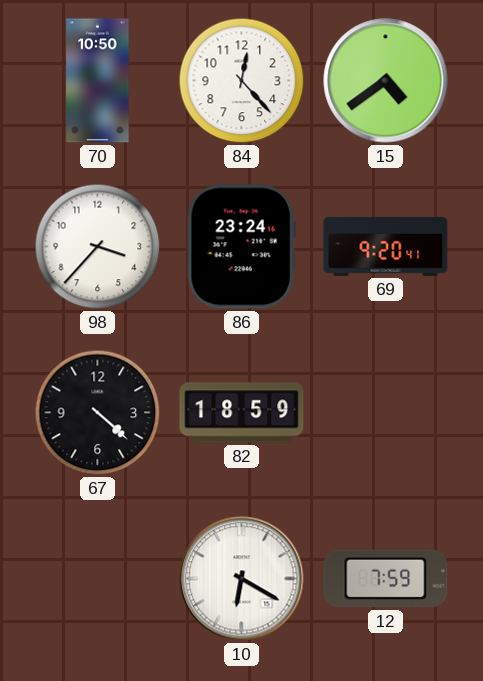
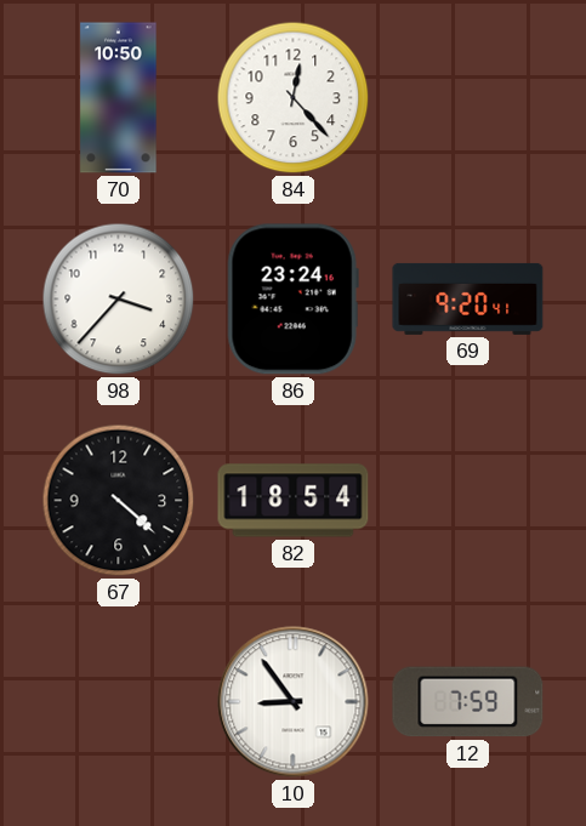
15: 4:39 -> none (386, 81)
82: 18:59 -> 18:54 (294, 501)
10: 6:20 -> 8:54 (294, 702)
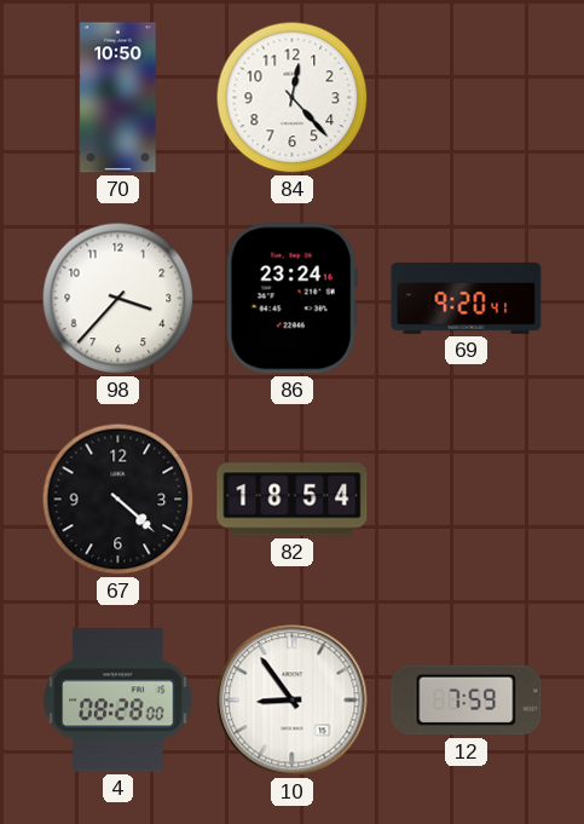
4: none -> 08:28 (118, 701)
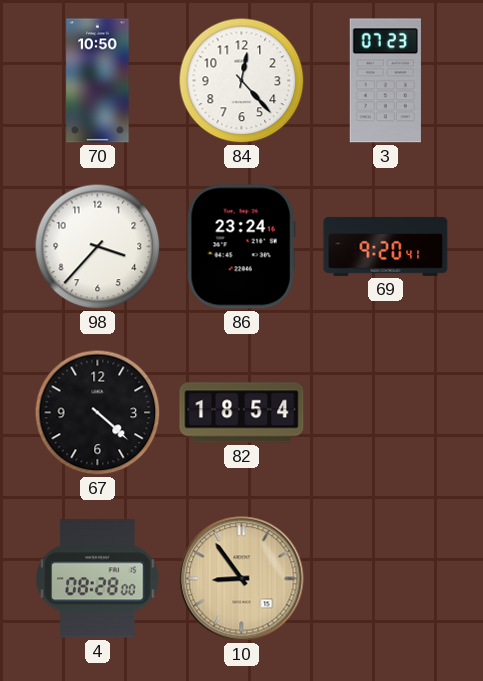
3: none -> 07:23 (385, 81)
10 dial: white -> champagne (242, 579)
12: 7:59 -> none (467, 701)
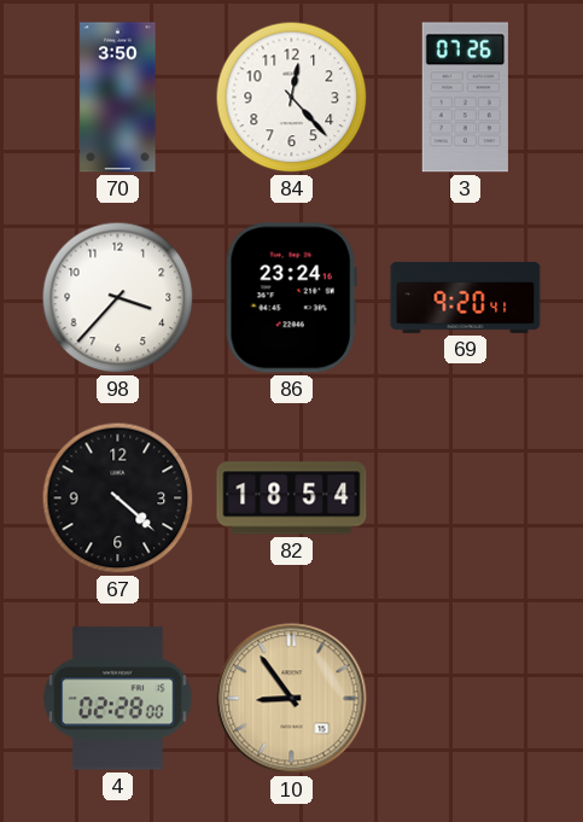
70: 10:50 -> 3:50 (118, 98)
3: 07:23 -> 07:26 (465, 98)
4: 08:28 -> 02:28 (118, 699)
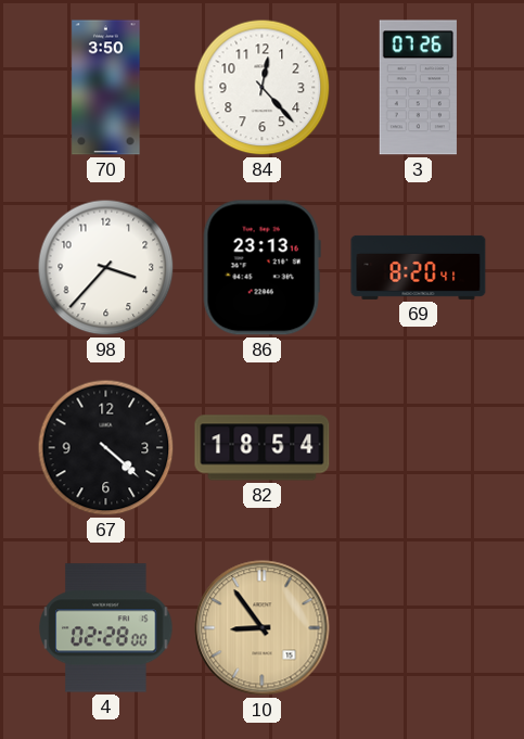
86: 23:24 -> 23:13 (261, 268)
69: 9:20 -> 8:20 (419, 267)
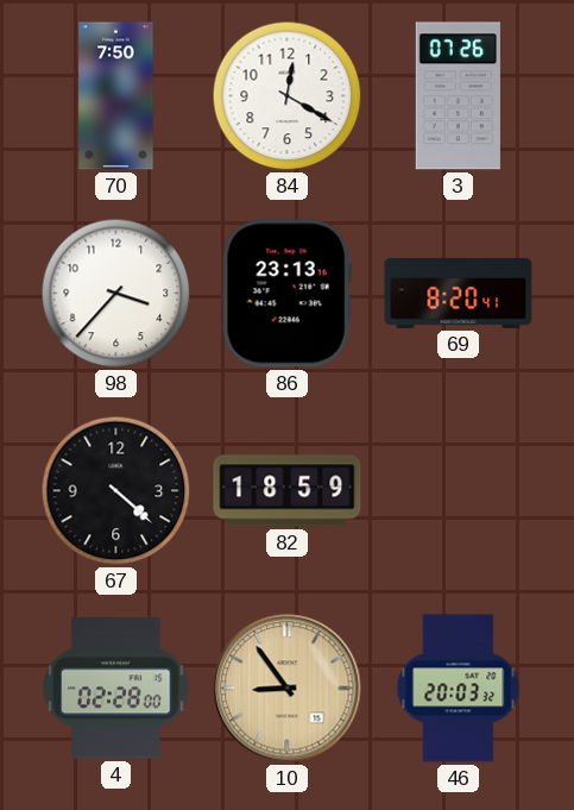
70: 3:50 -> 7:50 (116, 96)
84: 12:23 -> 12:20 (288, 96)
82: 18:54 -> 18:59 (288, 491)
46: none -> 20:03 (459, 689)
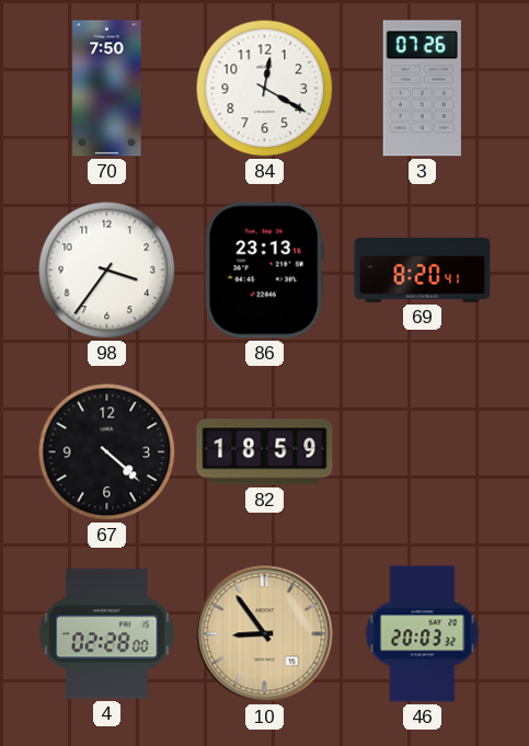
98: 3:37 -> 3:36 (107, 271)
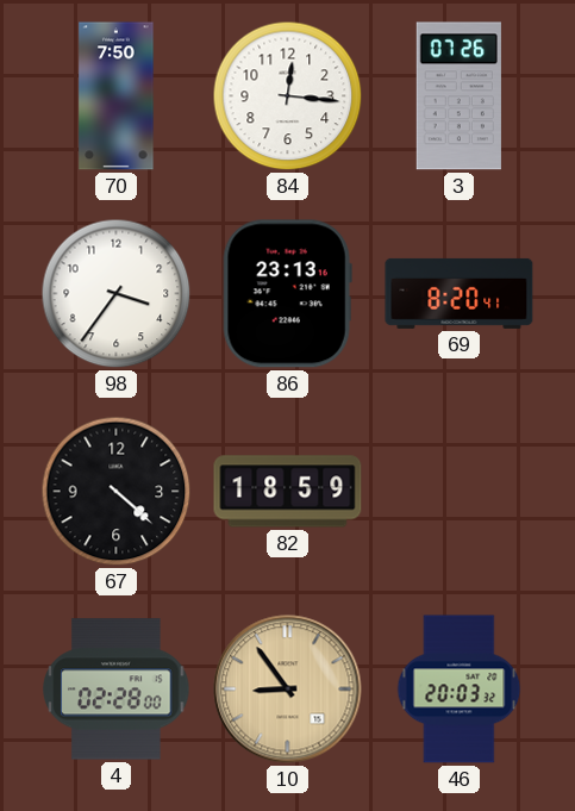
84: 12:20 -> 12:16 (288, 96)
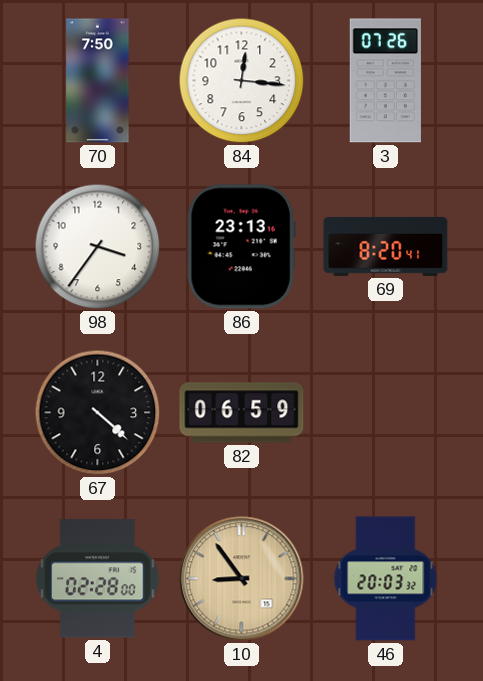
82: 18:59 -> 06:59 (242, 413)
